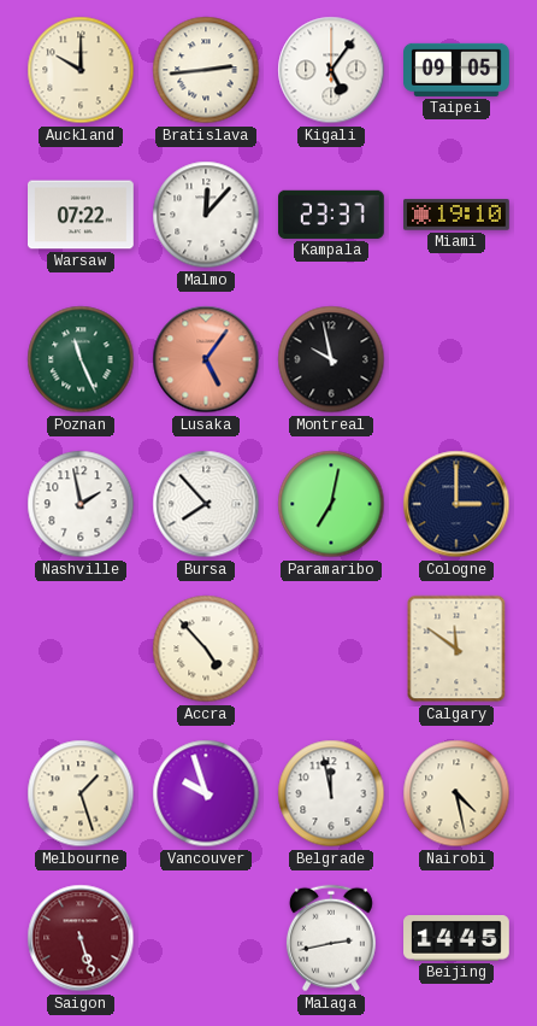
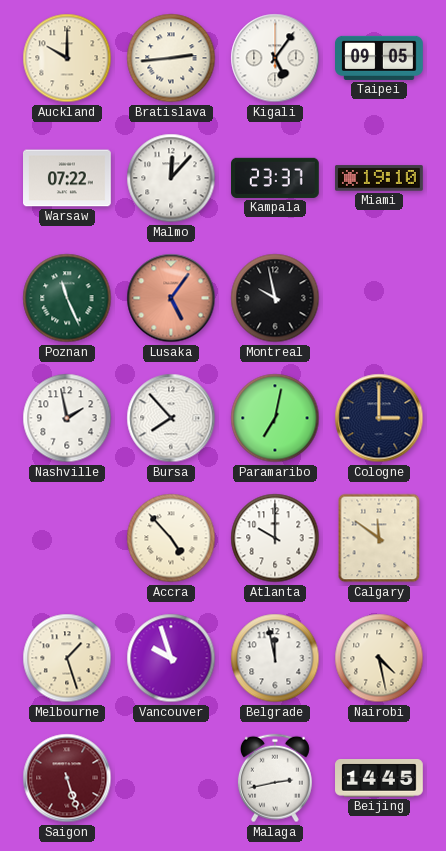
Atlanta: none -> 10:00 (275, 538)
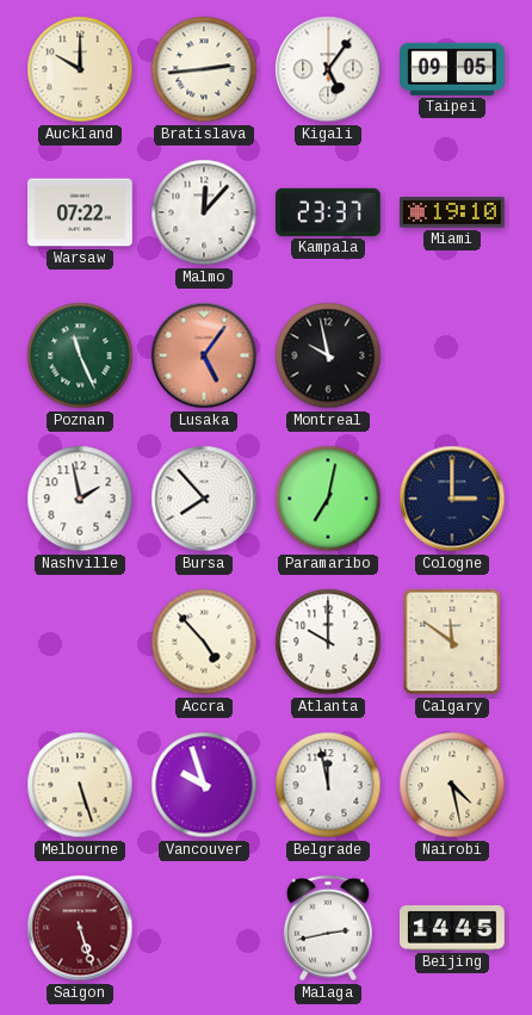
Melbourne: 1:27 -> 5:27 (80, 785)
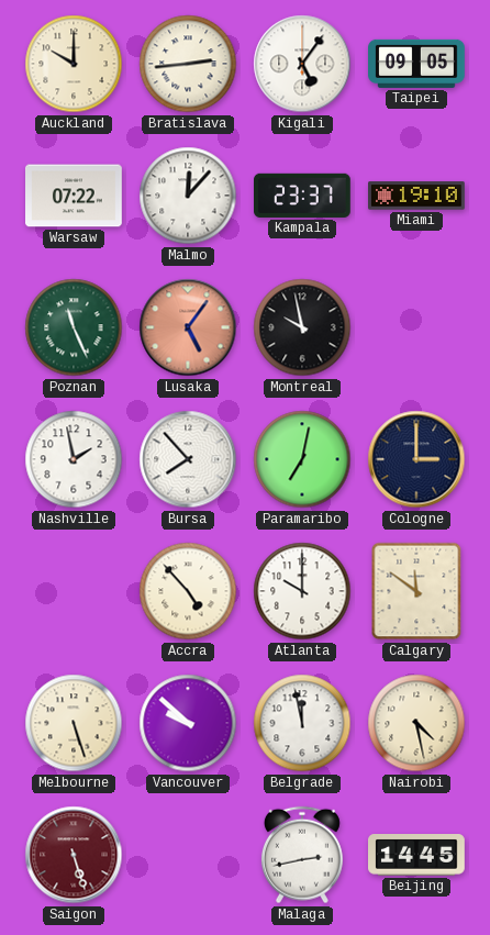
Vancouver: 9:57 -> 9:52 (188, 723)
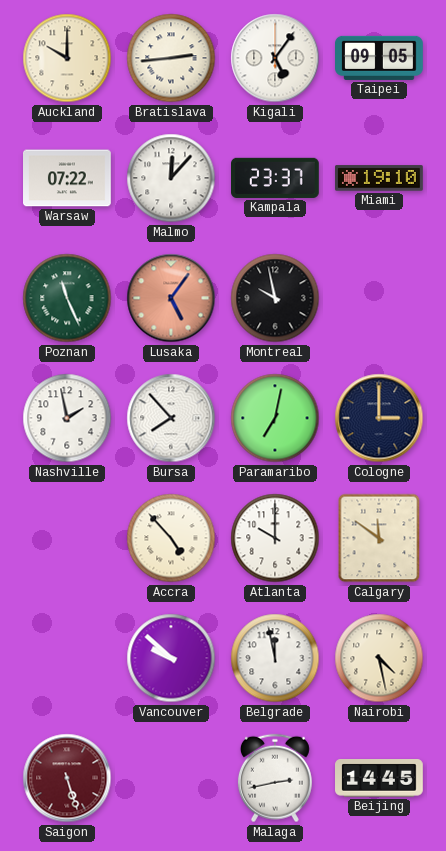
Melbourne: 5:27 -> none (74, 723)
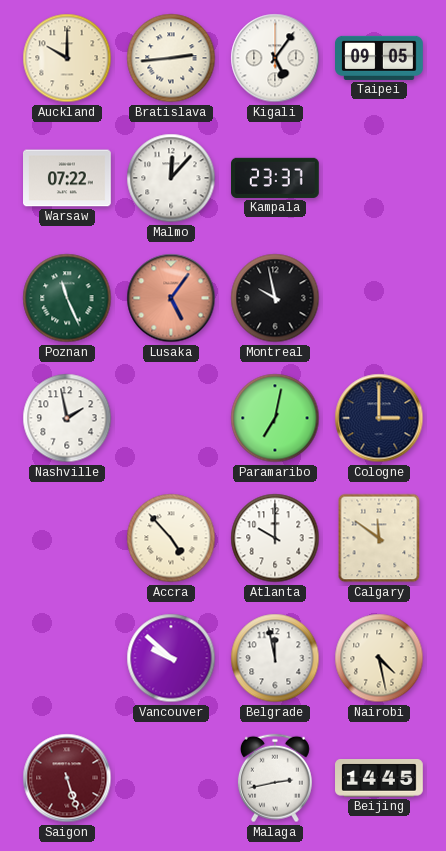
Miami: 19:10 -> none (380, 178)
Bursa: 7:53 -> none (171, 418)
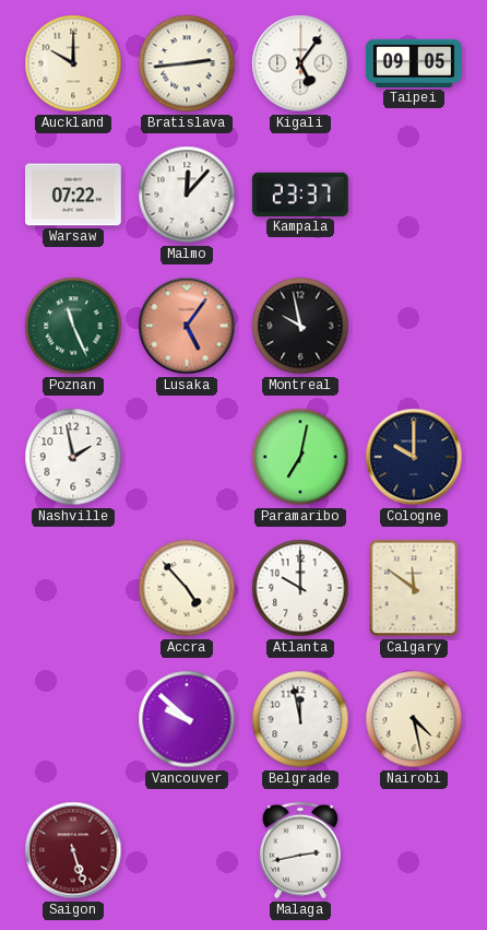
Cologne: 3:00 -> 10:00 (414, 457)
Beijing: 14:45 -> none (380, 779)
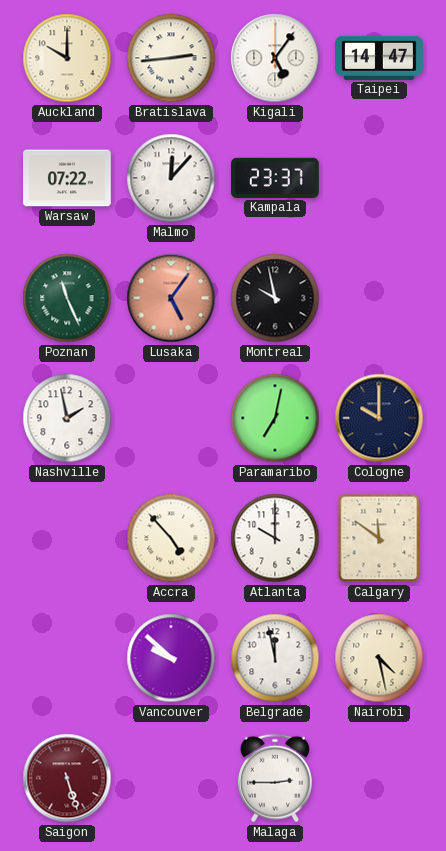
Taipei: 09:05 -> 14:47 (380, 58)
Malaga: 2:43 -> 2:45 (275, 778)
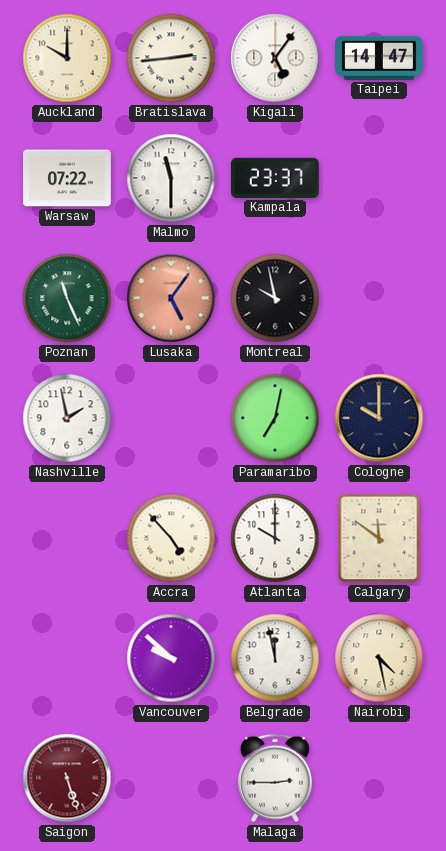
Malmo: 12:07 -> 11:30 (171, 178)
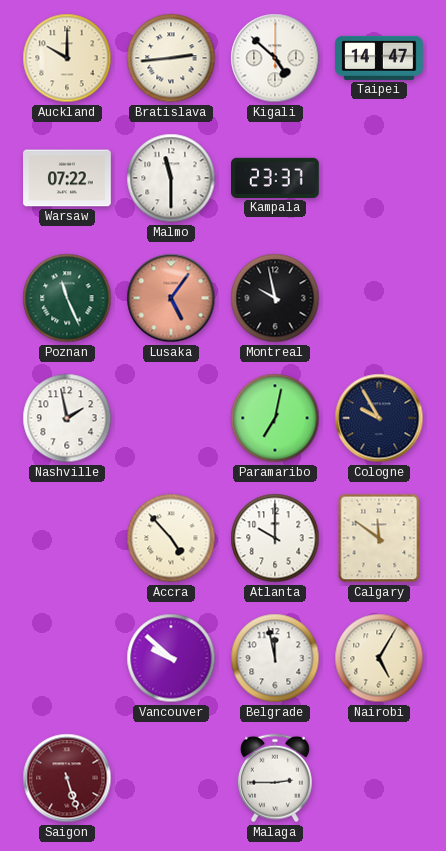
Kigali: 5:06 -> 4:52 (275, 58)
Cologne: 10:00 -> 9:55 (379, 418)
Nairobi: 4:28 -> 5:05 (379, 658)
